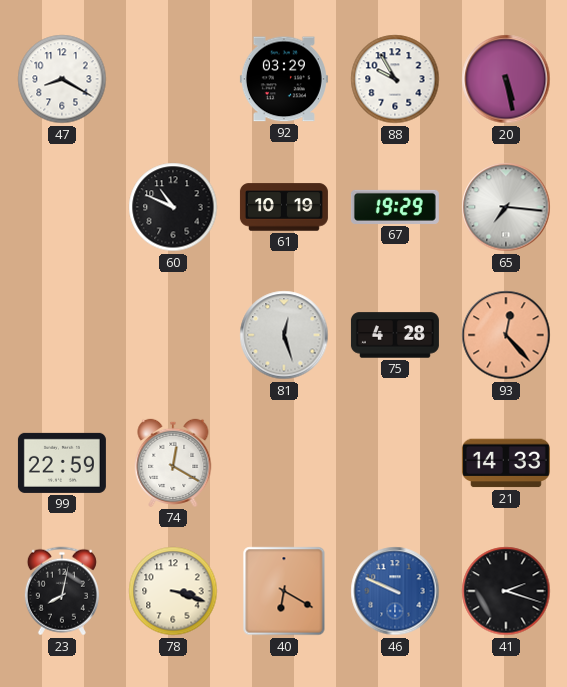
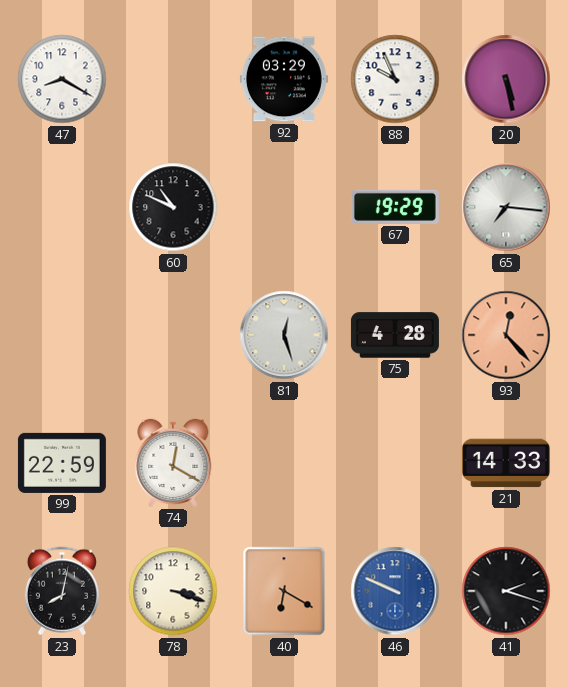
88: 9:55 -> 9:56 (395, 79)
61: 10:19 -> none (284, 207)
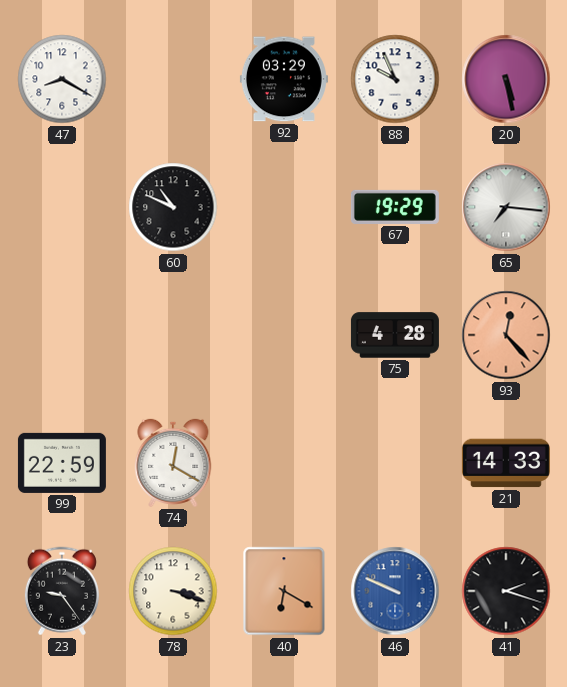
81: 12:27 -> none (284, 335)
23: 8:02 -> 9:24 (62, 591)
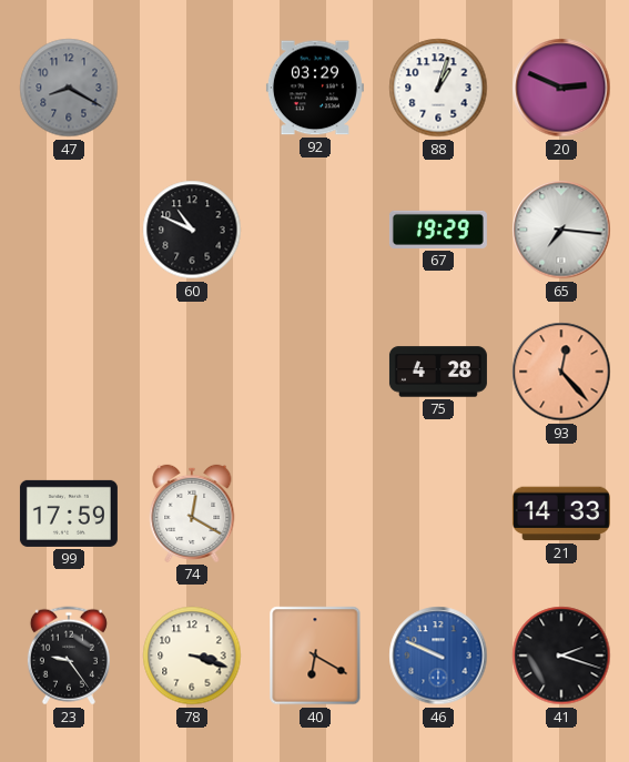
47 dial: white -> grey (69, 88)
88: 9:56 -> 1:03 (438, 88)
20: 5:28 -> 2:49 (561, 88)
99: 22:59 -> 17:59 (69, 514)
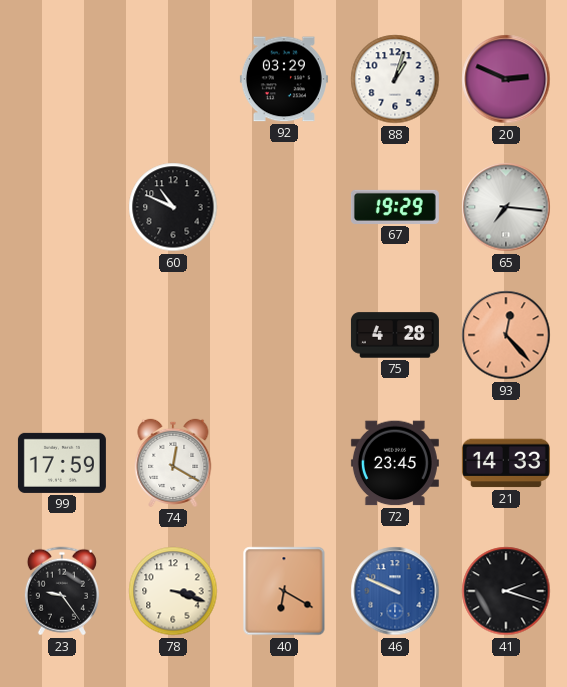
47: 8:20 -> none (69, 88)
72: none -> 23:45 (395, 463)
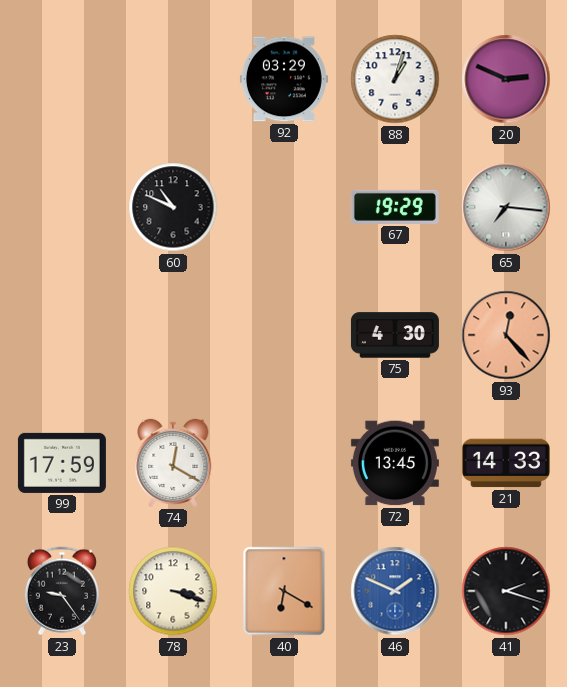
75: 4:28 -> 4:30 (395, 335)
72: 23:45 -> 13:45 (395, 463)
46: 9:49 -> 1:49 (395, 591)
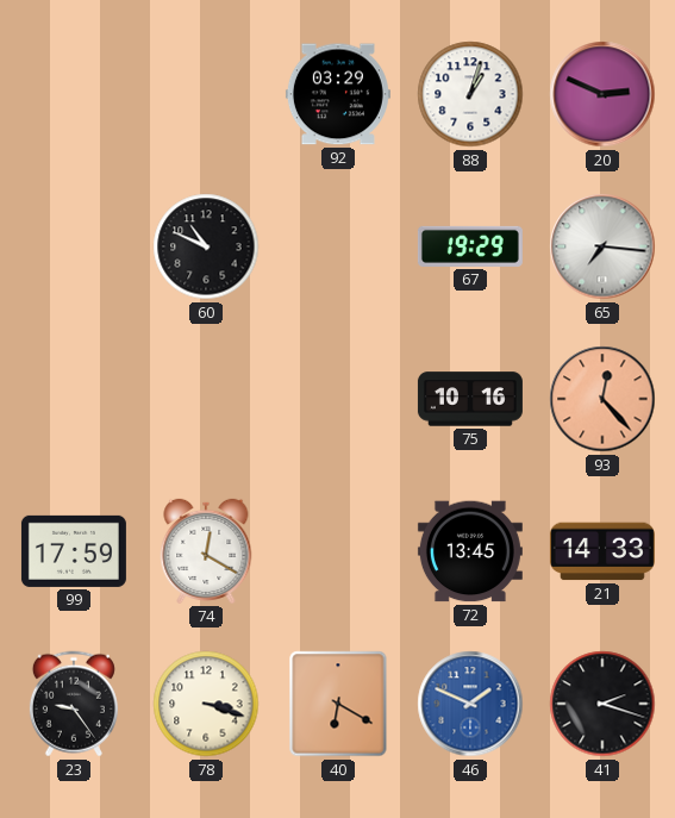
75: 4:30 -> 10:16 (470, 399)
